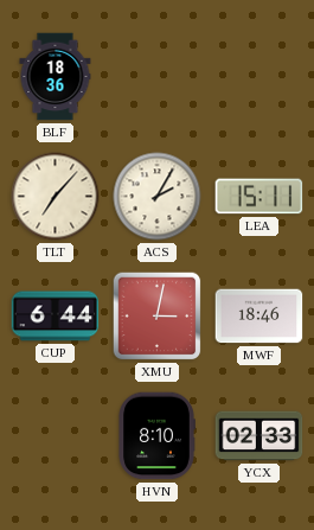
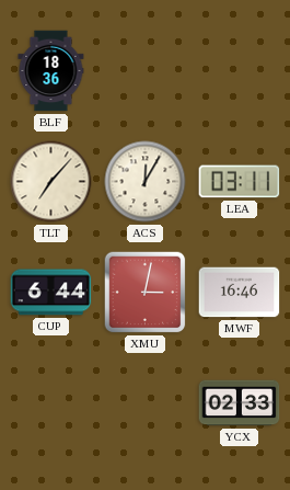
ACS: 2:05 -> 12:05 (146, 182)
LEA: 15:11 -> 03:11 (240, 182)
MWF: 18:46 -> 16:46 (240, 293)
HVN: 8:10 -> none (156, 436)
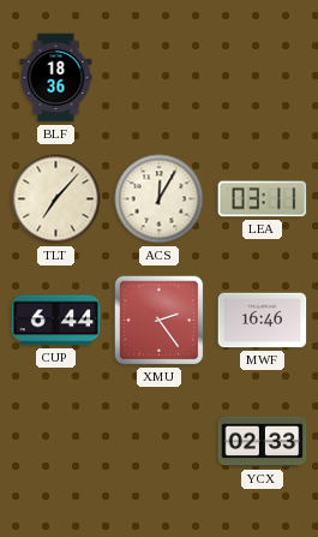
XMU: 3:02 -> 2:24 (160, 321)
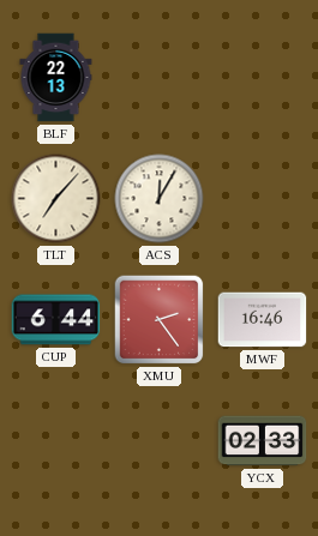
BLF: 18:36 -> 22:13 (56, 78)
LEA: 03:11 -> none (263, 199)
